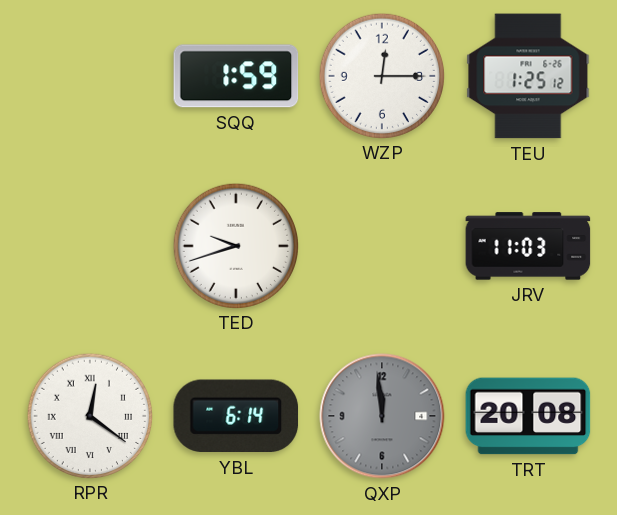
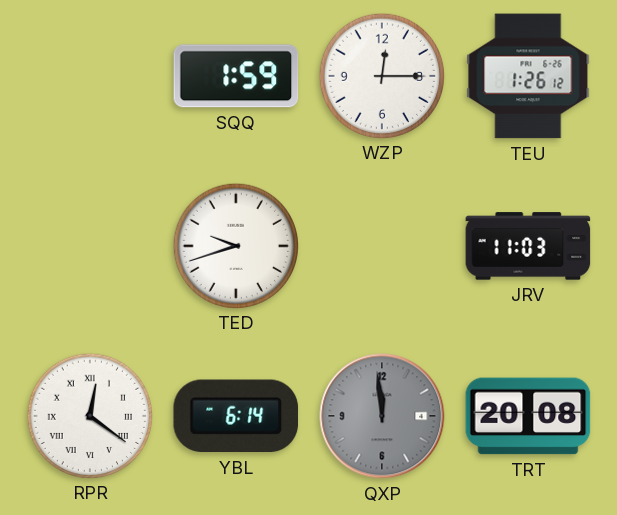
TEU: 1:25 -> 1:26 (528, 76)
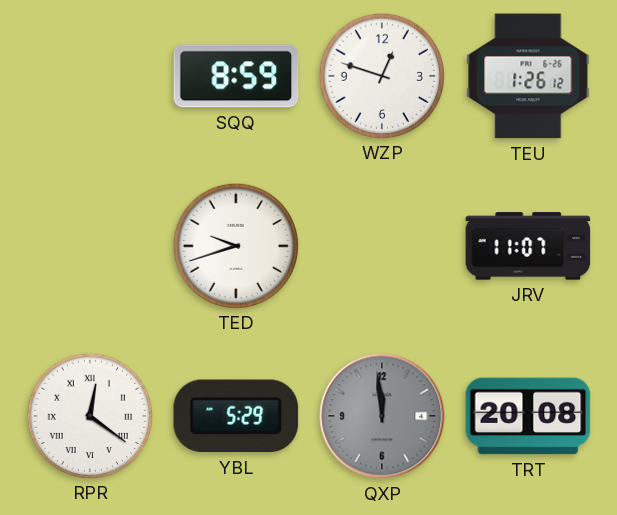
SQQ: 1:59 -> 8:59 (236, 76)
WZP: 12:15 -> 12:48 (381, 75)
JRV: 11:03 -> 11:07 (528, 246)
YBL: 6:14 -> 5:29 (236, 416)
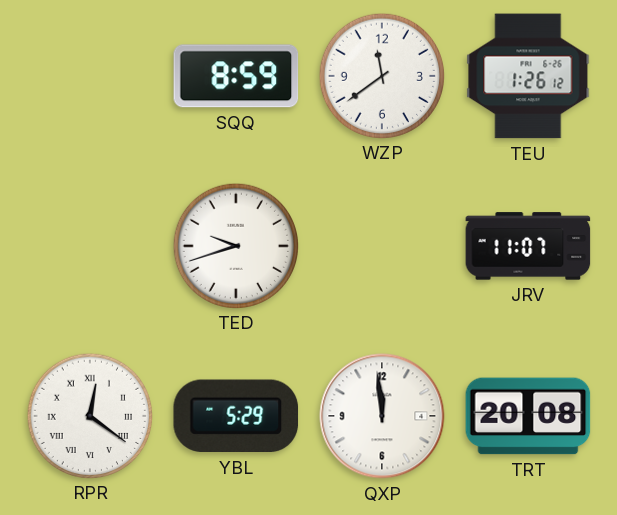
WZP: 12:48 -> 11:39 (381, 75)
QXP dial: grey -> white (382, 416)
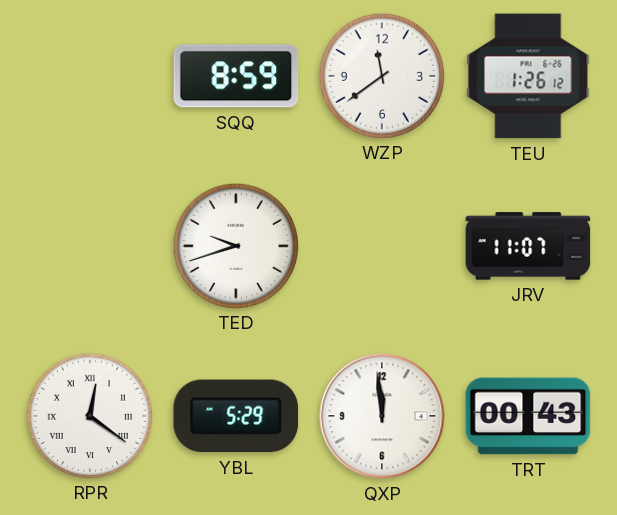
TRT: 20:08 -> 00:43 (528, 416)
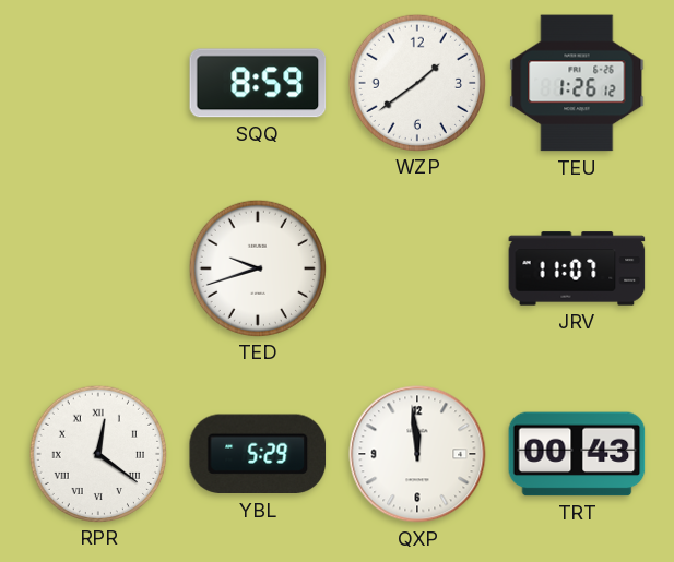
WZP: 11:39 -> 1:39 (416, 82)
